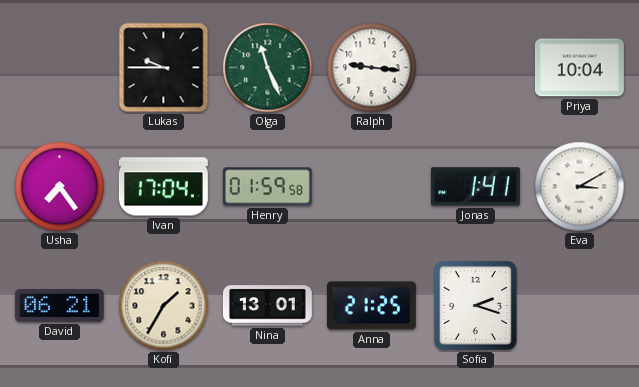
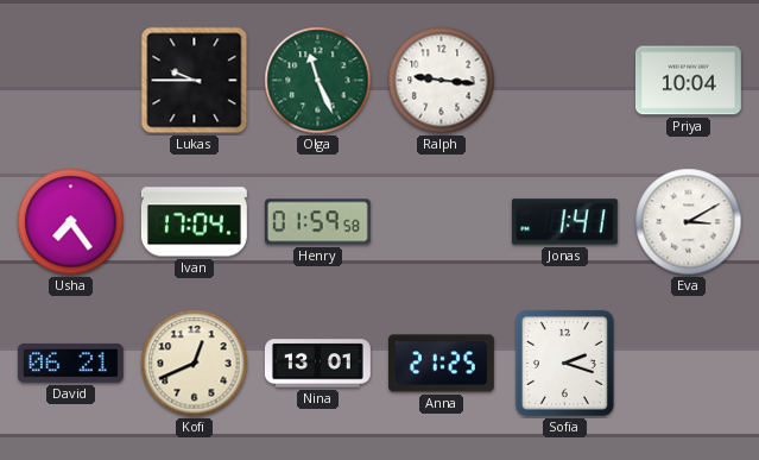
Kofi: 1:35 -> 12:41 (195, 364)
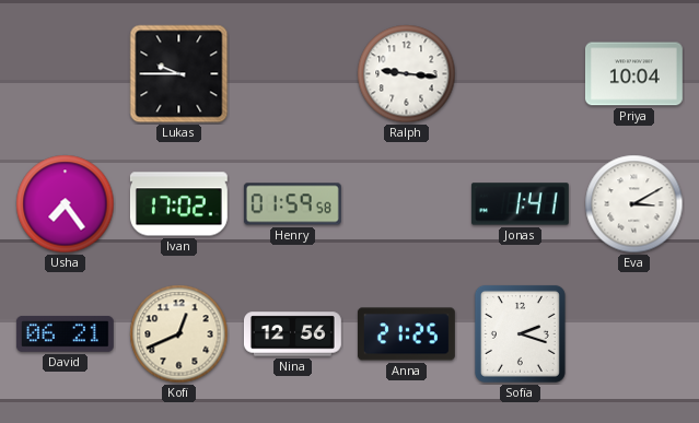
Olga: 11:26 -> none (318, 81)
Ivan: 17:04 -> 17:02 (178, 204)
Nina: 13:01 -> 12:56 (292, 334)
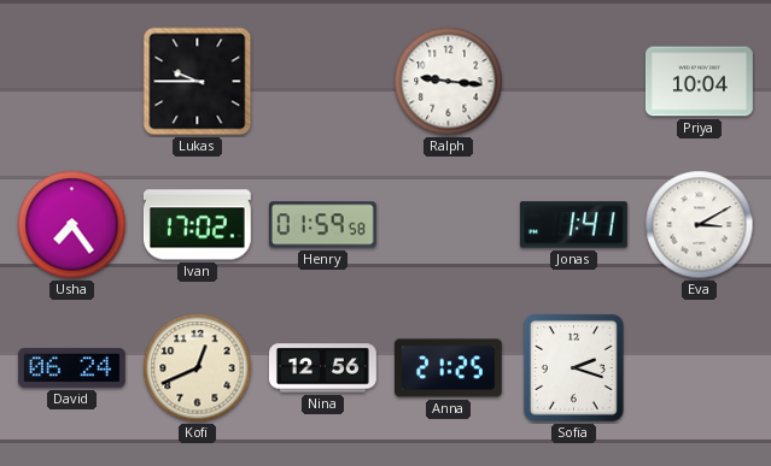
David: 06:21 -> 06:24 (71, 367)
